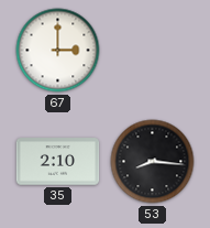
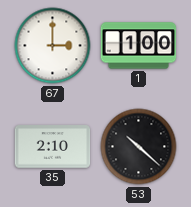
1: none -> 1:00 (139, 46)
53: 8:16 -> 10:22 (139, 147)
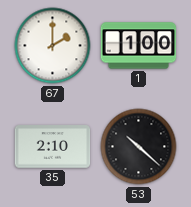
67: 3:00 -> 2:00 (53, 46)
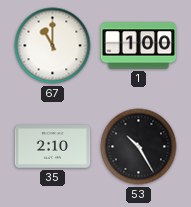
67: 2:00 -> 11:00 (53, 46)
53: 10:22 -> 10:25 (139, 147)
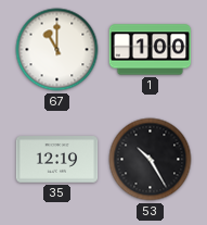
35: 2:10 -> 12:19 (57, 160)
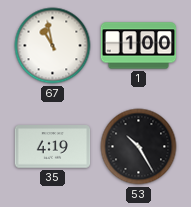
67: 11:00 -> 10:58 (53, 46)
35: 12:19 -> 4:19 (53, 147)
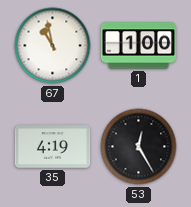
53: 10:25 -> 12:25 (139, 147)
